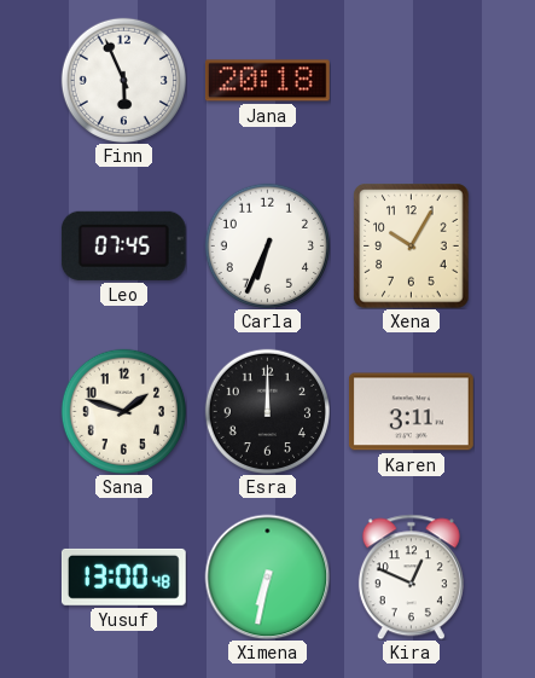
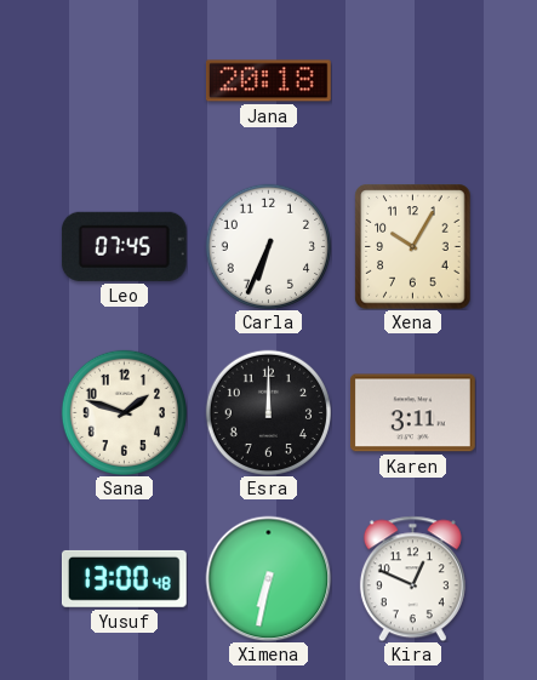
Finn: 5:56 -> none (123, 80)
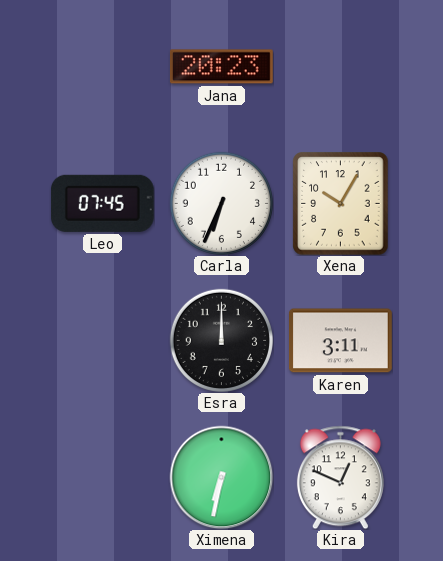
Jana: 20:18 -> 20:23 (221, 67)
Sana: 1:48 -> none (124, 412)
Yusuf: 13:00 -> none (124, 578)
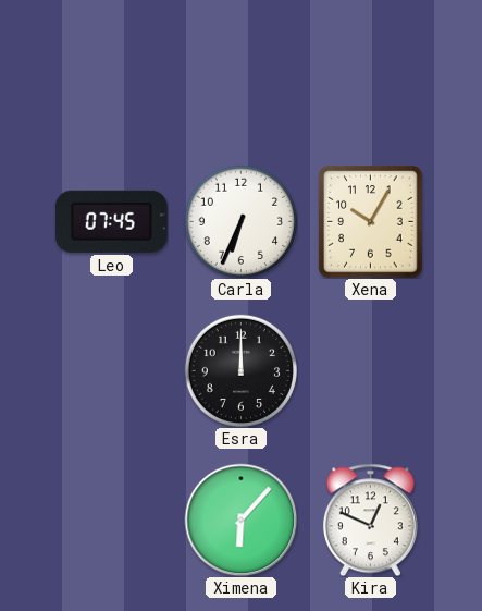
Jana: 20:23 -> none (221, 67)
Karen: 3:11 -> none (340, 341)
Ximena: 6:32 -> 6:07 (240, 520)
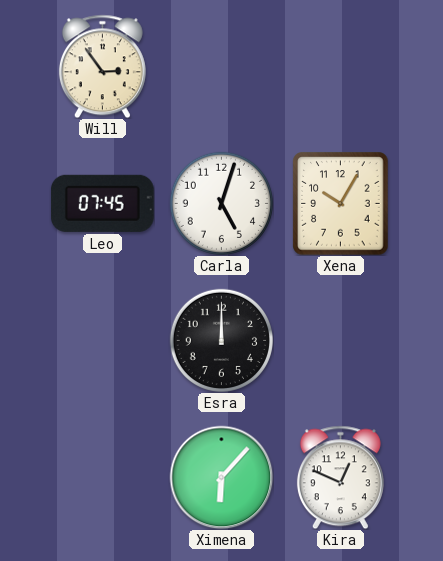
Will: none -> 2:54 (102, 66)
Carla: 6:34 -> 5:03 (221, 203)
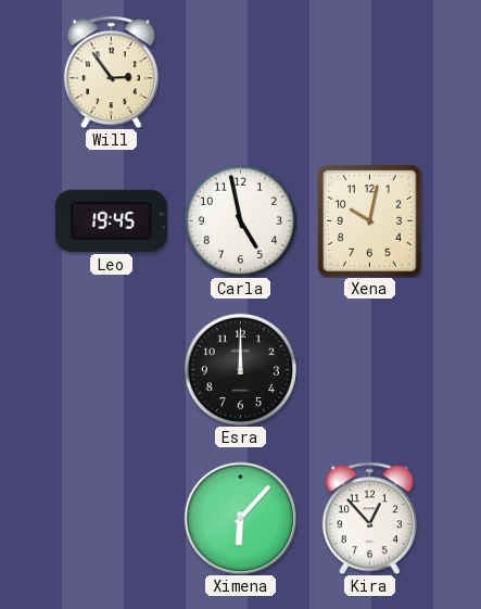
Leo: 07:45 -> 19:45 (111, 220)
Carla: 5:03 -> 4:58 (240, 220)
Xena: 10:05 -> 10:02 (370, 220)
Kira: 12:49 -> 12:53 (369, 518)
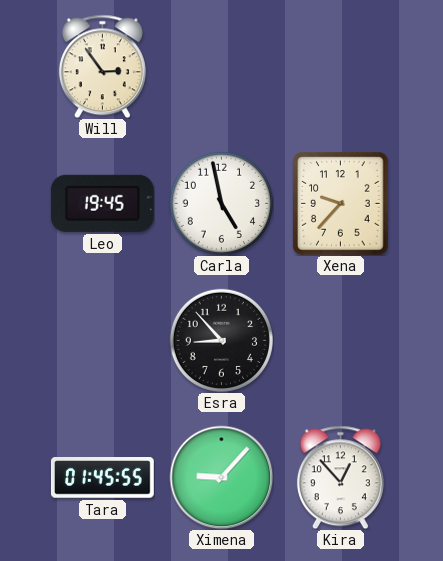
Xena: 10:02 -> 9:37 (341, 203)
Esra: 12:00 -> 8:53 (221, 340)
Tara: none -> 01:45 (103, 478)
Ximena: 6:07 -> 9:07 (221, 477)
